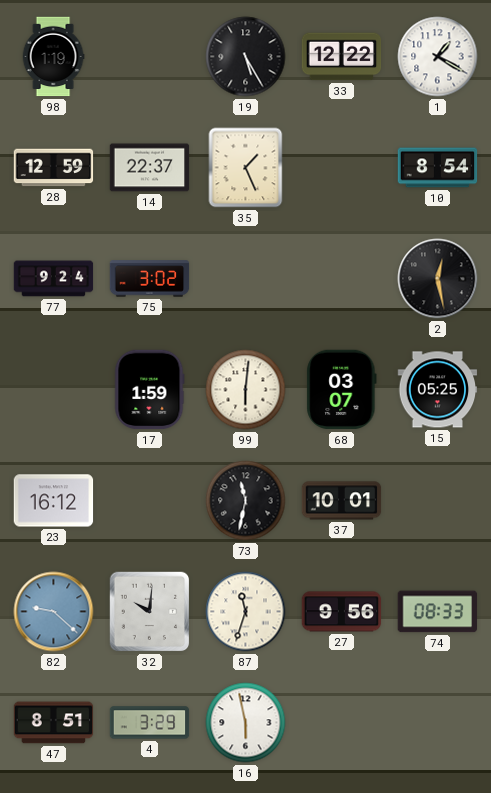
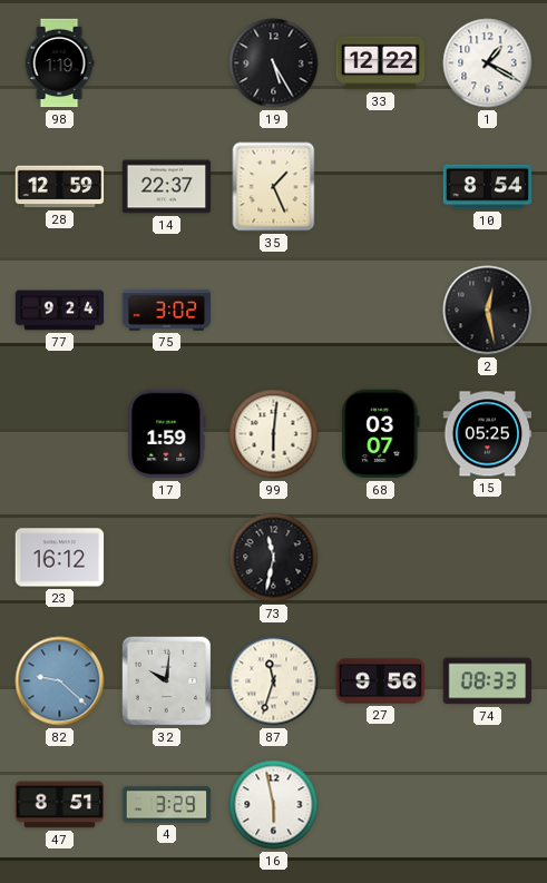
37: 10:01 -> none (342, 501)
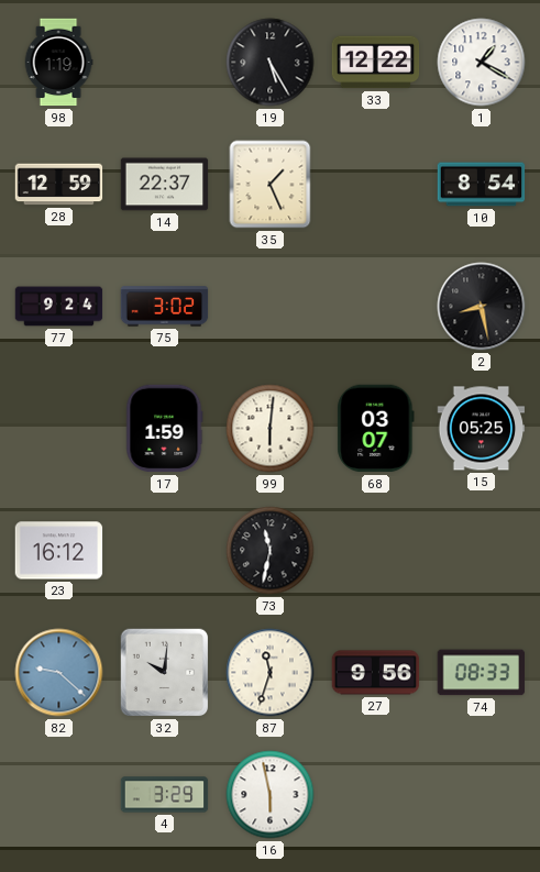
2: 12:28 -> 8:28 (482, 307)
47: 8:51 -> none (60, 805)
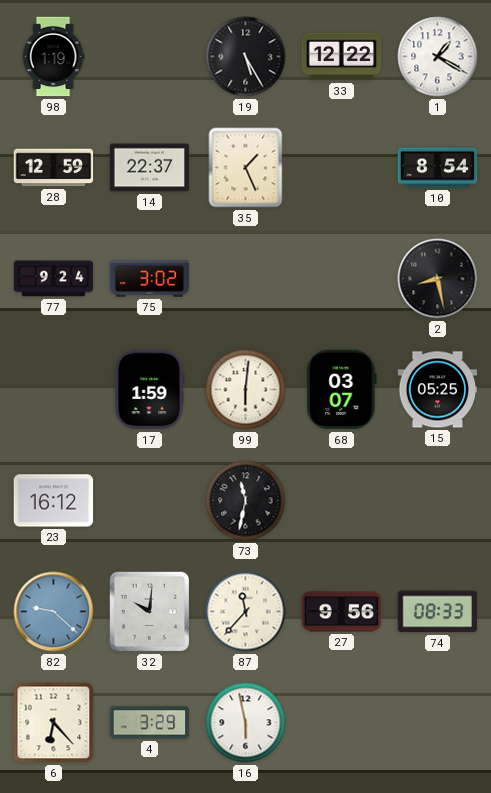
87: 11:33 -> 11:37 (246, 612)
6: none -> 6:23 (54, 723)
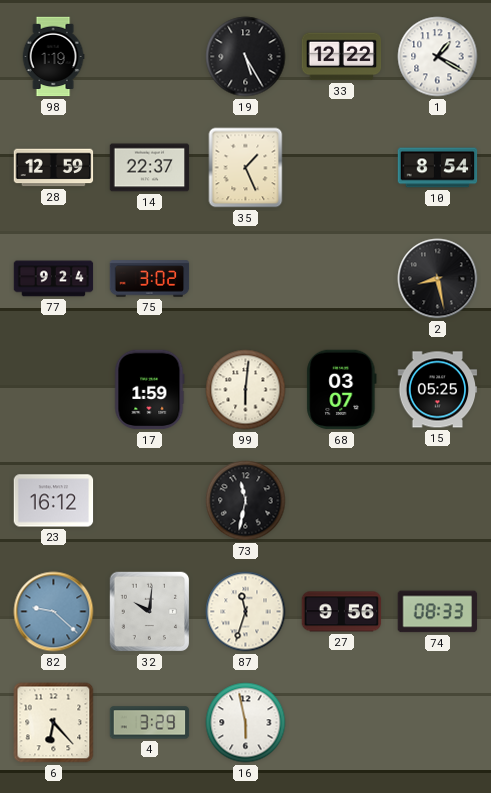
87: 11:37 -> 11:33 (246, 612)
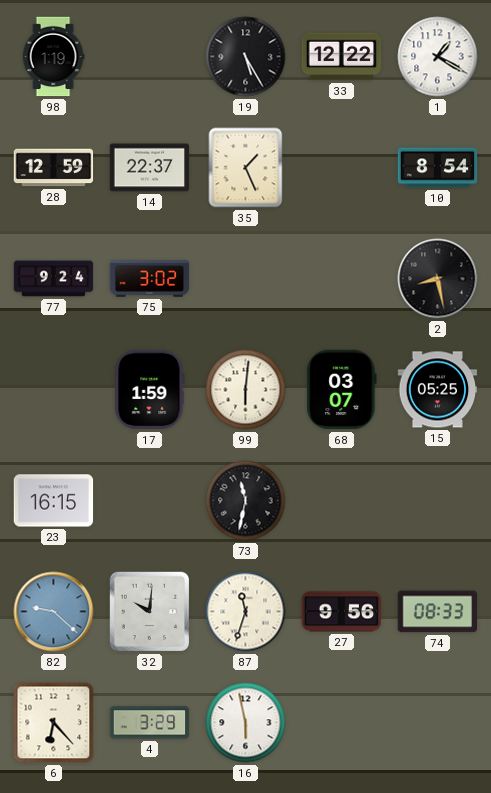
23: 16:12 -> 16:15 (54, 501)
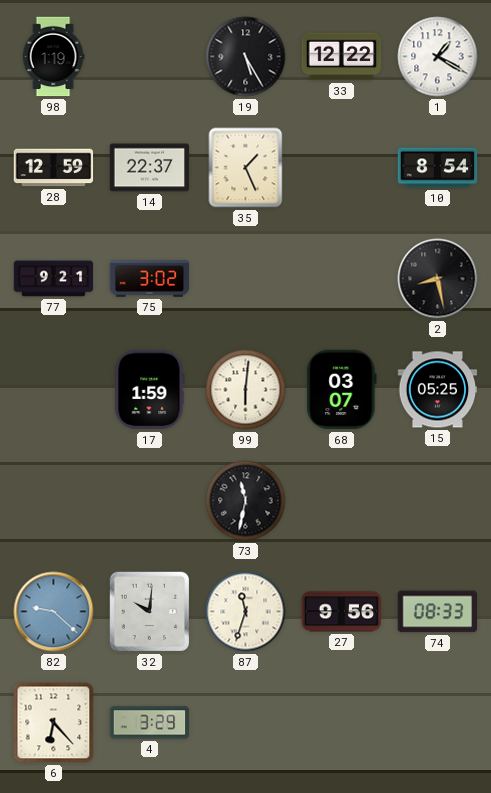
77: 9:24 -> 9:21 (54, 279)
23: 16:15 -> none (54, 501)
16: 5:58 -> none (246, 723)
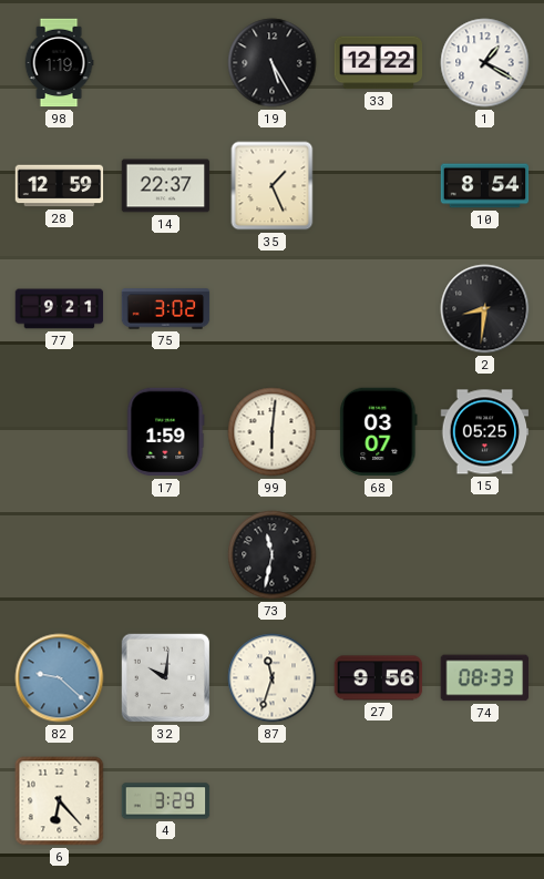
2: 8:28 -> 8:31 (485, 309)
